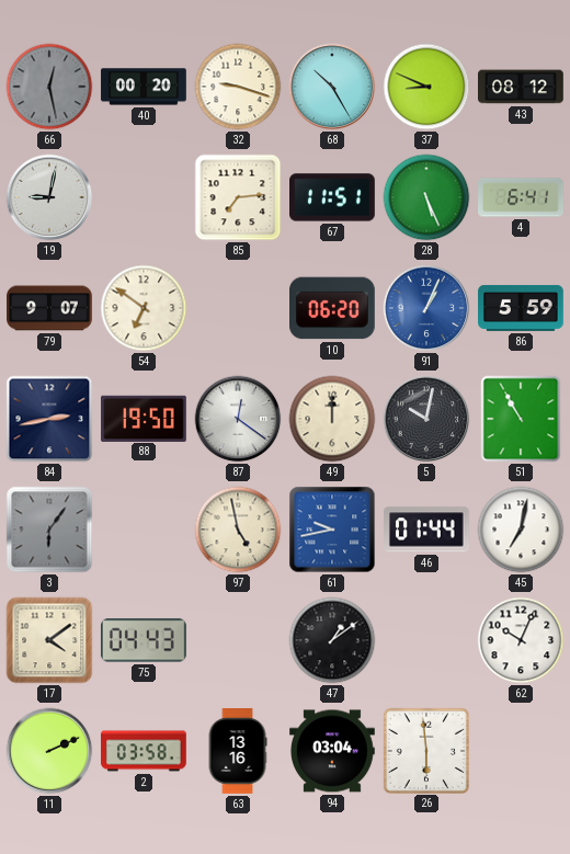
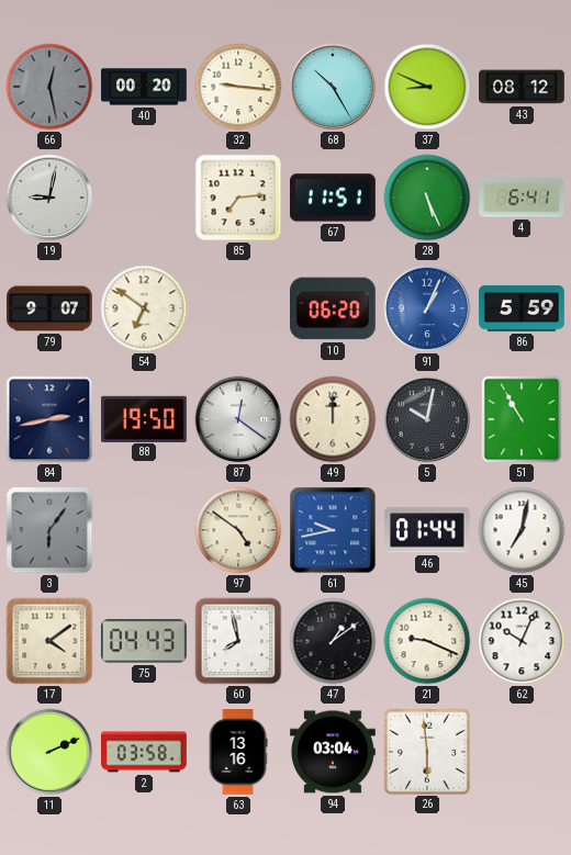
32: 9:18 -> 9:16 (238, 87)
97: 4:58 -> 4:51 (238, 530)
60: none -> 7:58 (238, 641)
21: none -> 9:19 (427, 641)
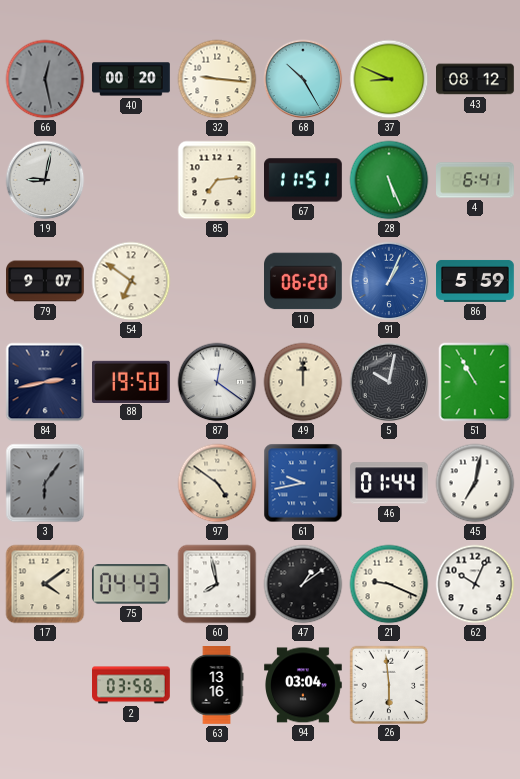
11: 2:11 -> none (49, 752)
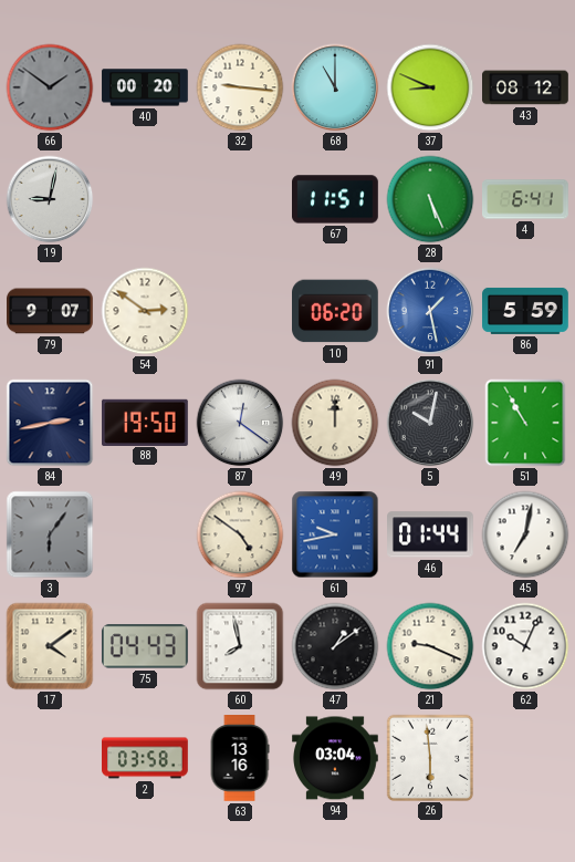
66: 12:28 -> 1:51 (50, 87)
68: 10:25 -> 11:00 (335, 87)
85: 7:14 -> none (217, 180)
54: 6:51 -> 2:51 (145, 311)
91: 1:04 -> 1:28 (430, 311)
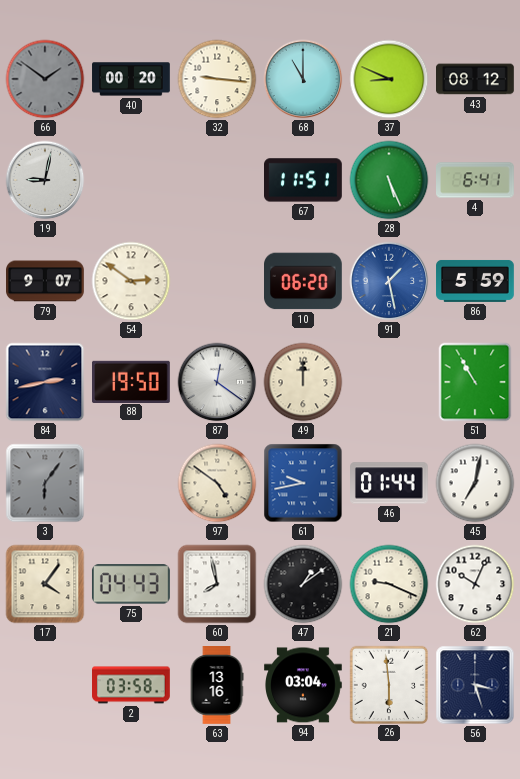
5: 10:02 -> none (430, 423)
17: 4:09 -> 4:06 (45, 584)
56: none -> 3:27 (475, 685)
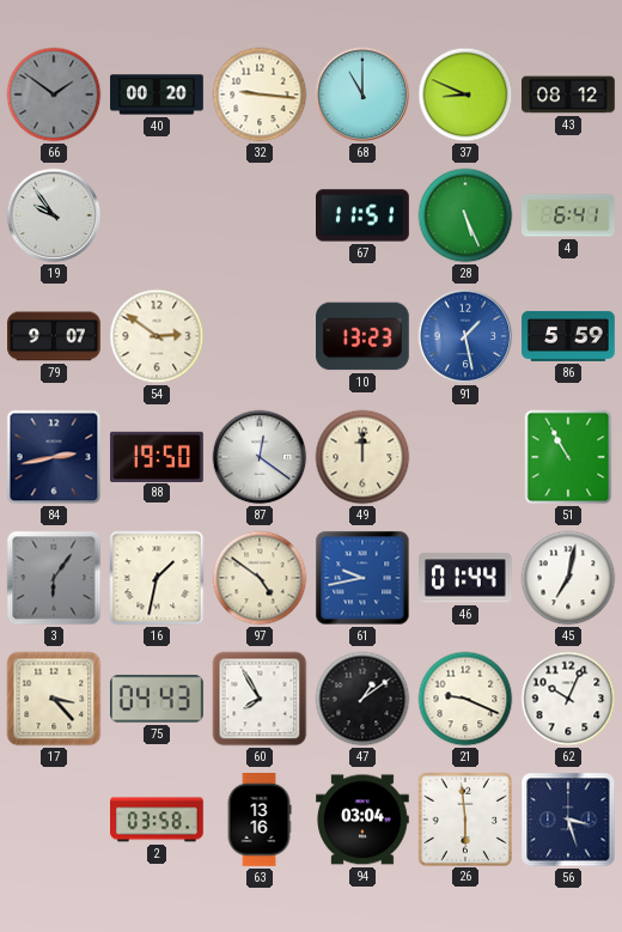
19: 9:02 -> 9:54 (54, 215)
10: 06:20 -> 13:23 (364, 336)
16: none -> 1:32 (157, 578)
17: 4:06 -> 3:23 (54, 699)
60: 7:58 -> 7:55 (260, 699)
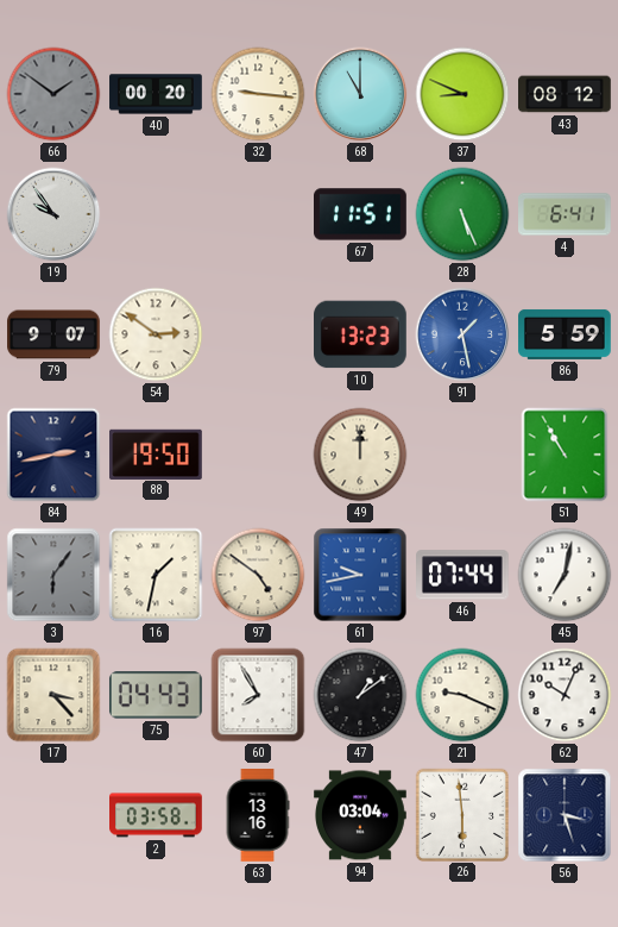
87: 12:21 -> none (260, 457)
46: 01:44 -> 07:44 (463, 575)
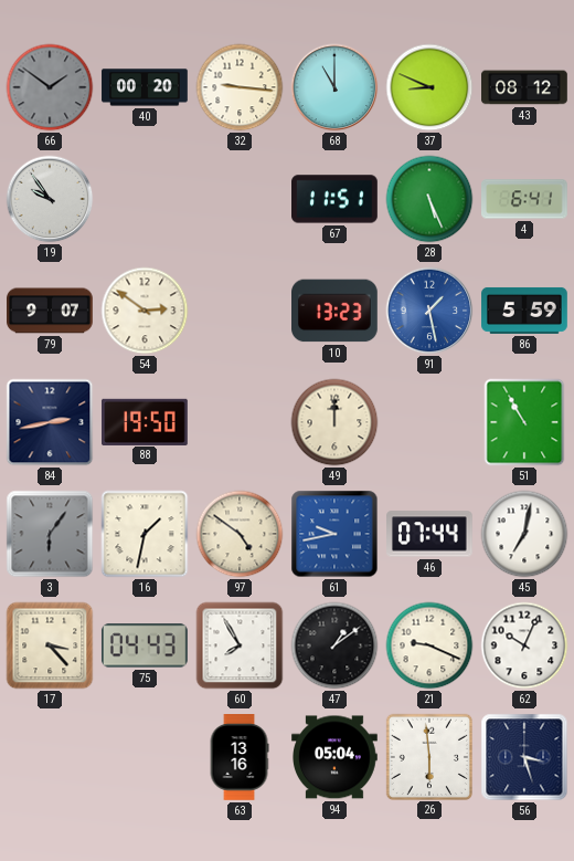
2: 03:58 -> none (157, 815)
94: 03:04 -> 05:04 (336, 757)
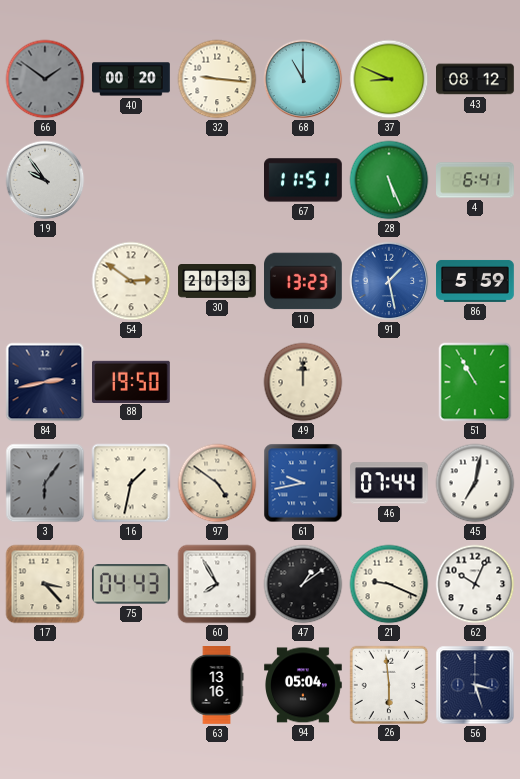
79: 9:07 -> none (51, 311)
30: none -> 20:33 (217, 282)
